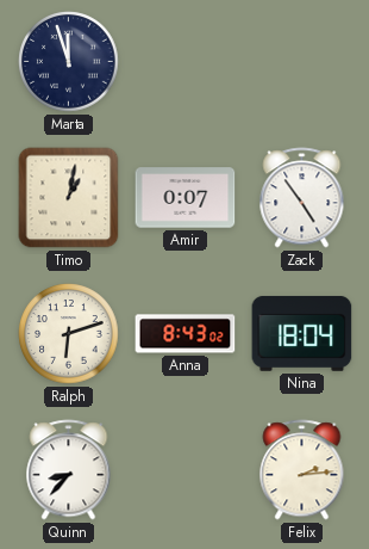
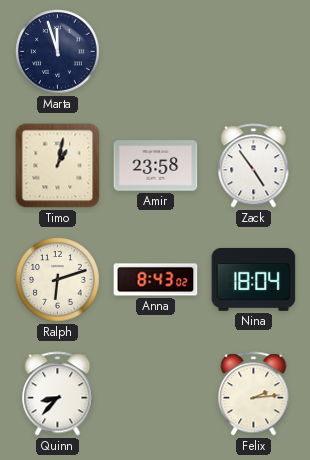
Amir: 0:07 -> 23:58 (156, 166)
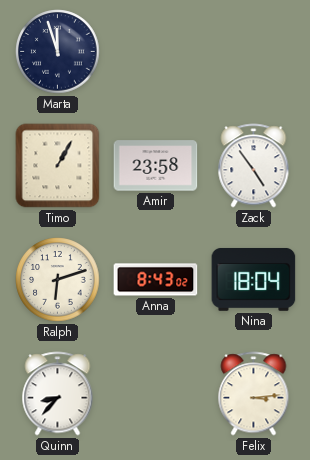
Timo: 1:02 -> 1:05 (58, 166)
Felix: 2:14 -> 3:14 (254, 394)
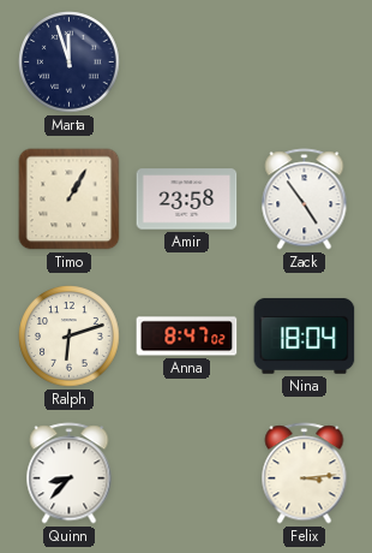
Anna: 8:43 -> 8:47 (187, 337)
